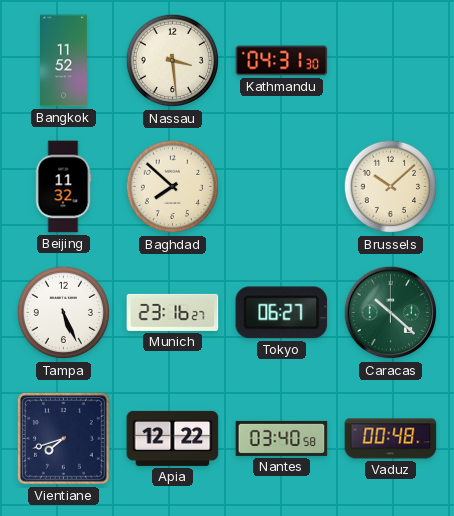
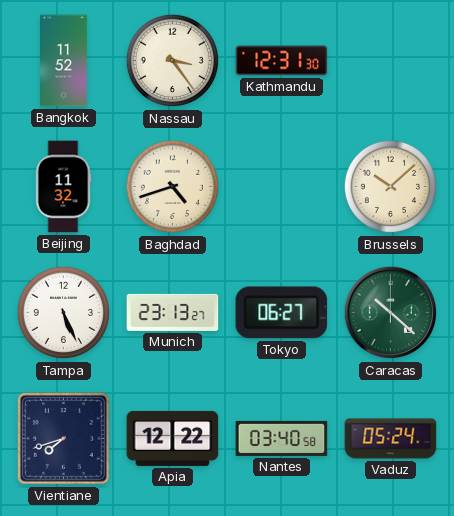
Nassau: 3:29 -> 3:24 (173, 61)
Kathmandu: 04:31 -> 12:31 (282, 61)
Baghdad: 7:52 -> 4:42 (173, 187)
Munich: 23:16 -> 23:13 (173, 312)
Vaduz: 00:48 -> 05:24 (391, 439)
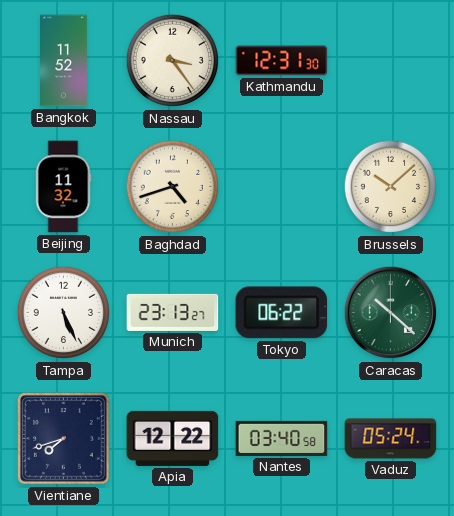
Tokyo: 06:27 -> 06:22 (282, 313)
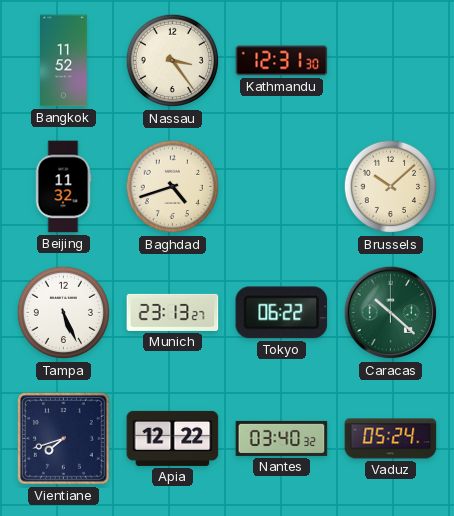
Nantes: 03:40:58 -> 03:40:32 (282, 438)
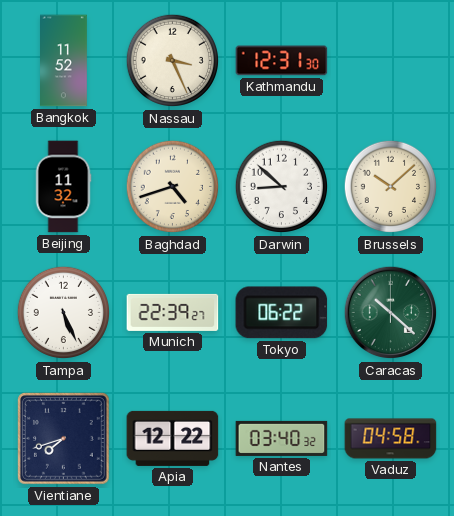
Nassau: 3:24 -> 3:26 (173, 61)
Darwin: none -> 8:52 (282, 187)
Munich: 23:13 -> 22:39 (173, 312)
Vaduz: 05:24 -> 04:58 (391, 439)
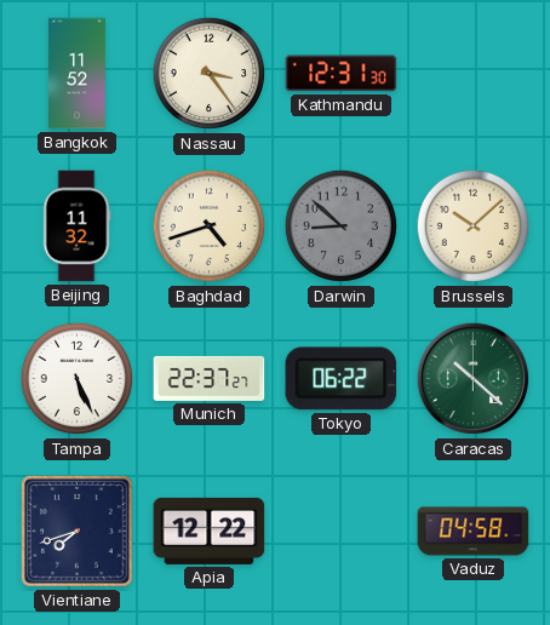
Nassau: 3:26 -> 3:24 (210, 74)
Darwin dial: white -> grey (342, 227)
Munich: 22:39 -> 22:37 (210, 378)
Nantes: 03:40 -> none (282, 438)
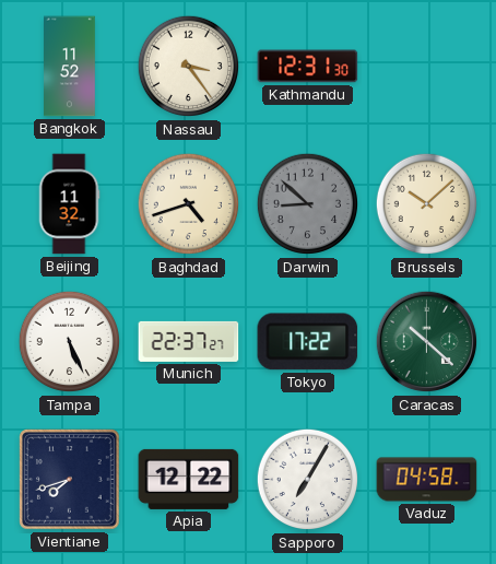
Tokyo: 06:22 -> 17:22 (308, 342)
Sapporo: none -> 7:05 (308, 480)
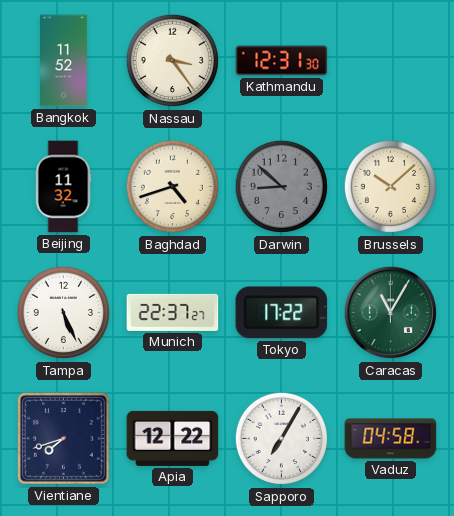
Caracas: 10:22 -> 11:05 (391, 313)
